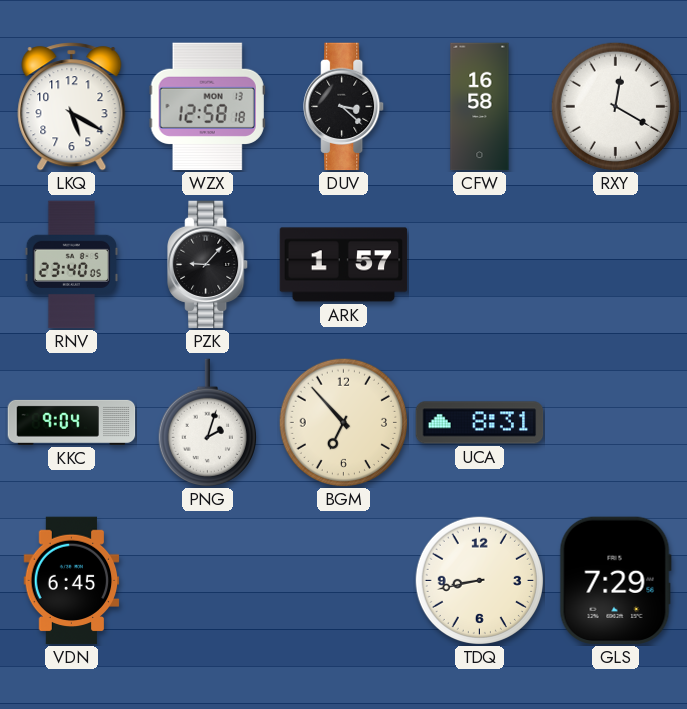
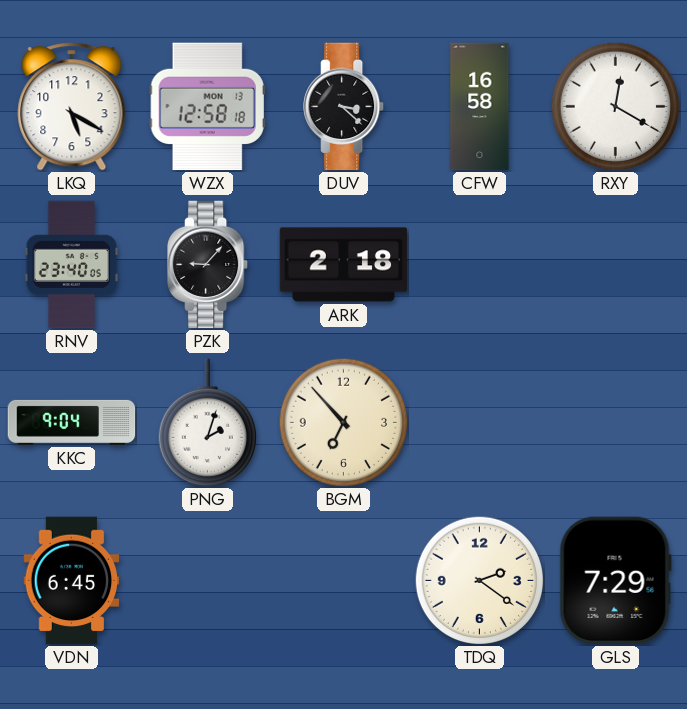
ARK: 1:57 -> 2:18 (344, 265)
UCA: 8:31 -> none (480, 423)
TDQ: 8:43 -> 2:21 (479, 580)
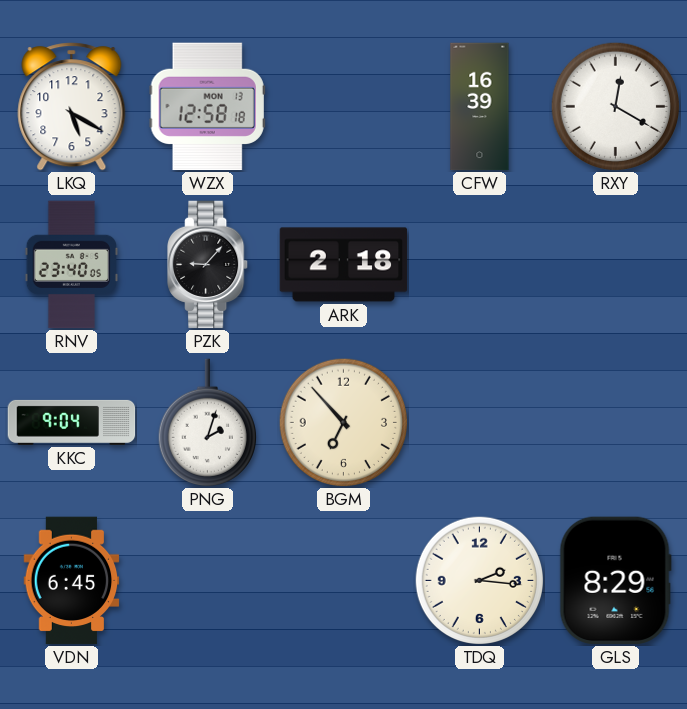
DUV: 3:22 -> none (344, 107)
CFW: 16:58 -> 16:39 (480, 107)
TDQ: 2:21 -> 2:16 (479, 580)
GLS: 7:29 -> 8:29 (615, 581)
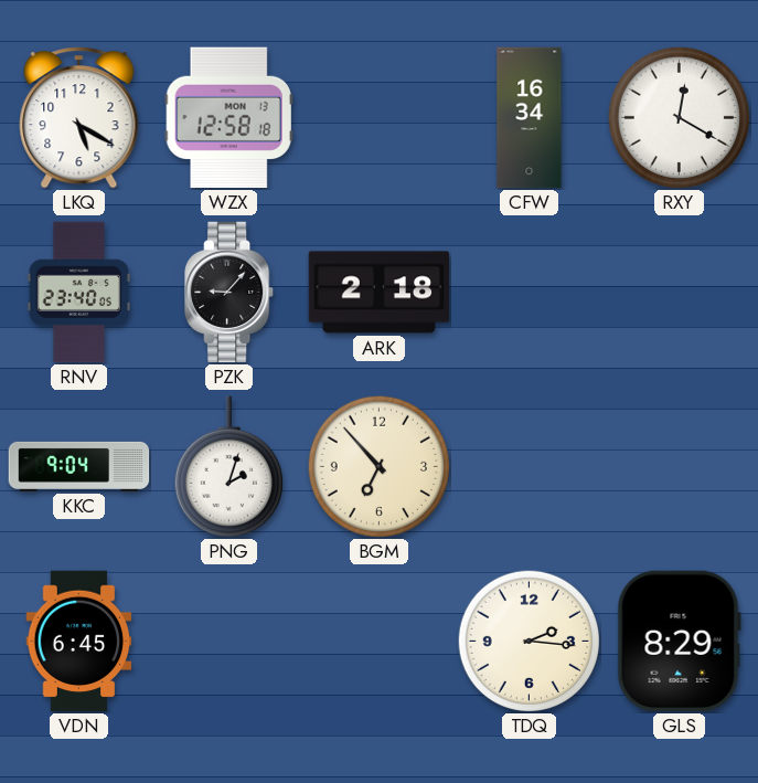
CFW: 16:39 -> 16:34 (530, 118)
